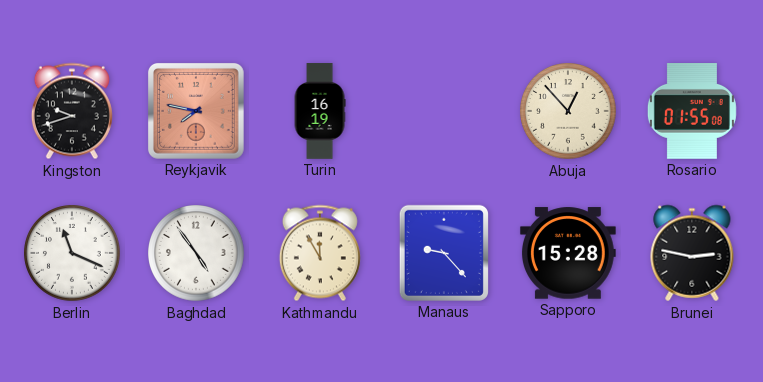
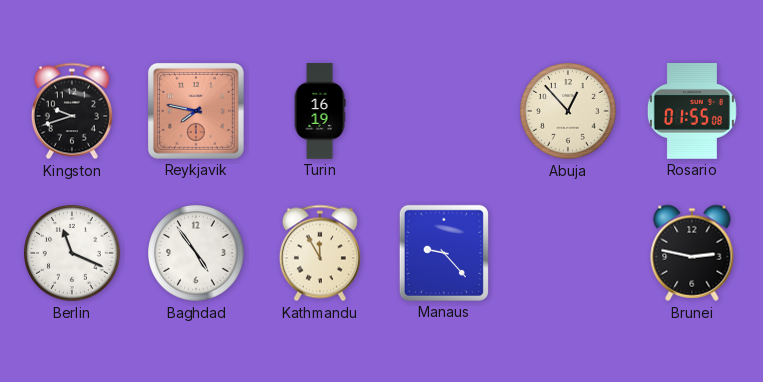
Sapporo: 15:28 -> none (568, 253)
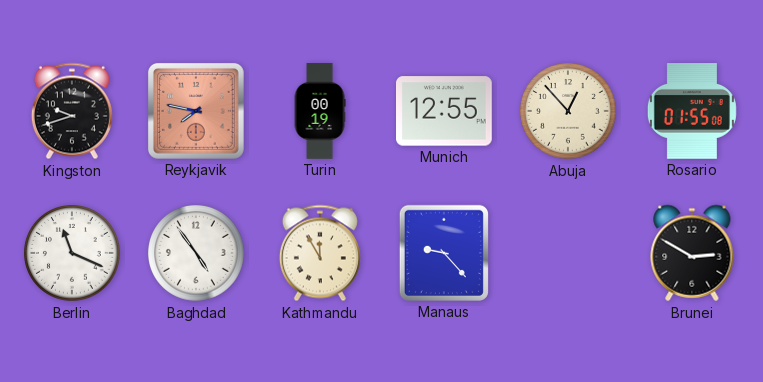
Turin: 16:19 -> 00:19 (320, 111)
Munich: none -> 12:55 (445, 111)
Brunei: 2:47 -> 2:50 (692, 253)
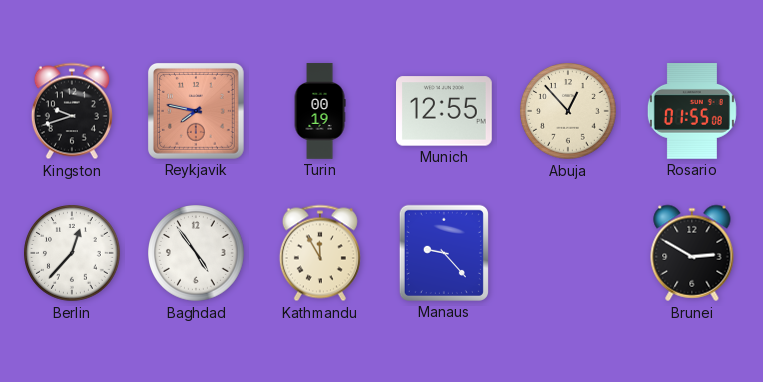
Berlin: 11:19 -> 12:37 (72, 253)
